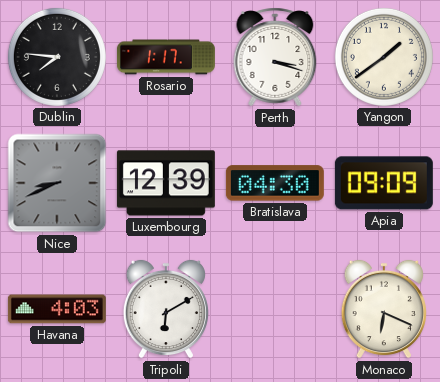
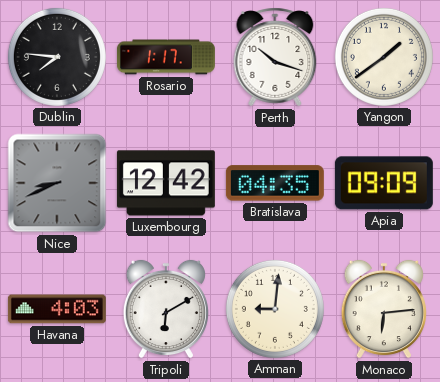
Perth: 3:18 -> 10:18 (275, 57)
Luxembourg: 12:39 -> 12:42 (166, 183)
Bratislava: 04:30 -> 04:35 (275, 183)
Amman: none -> 9:01 (275, 309)
Monaco: 6:19 -> 6:14 (384, 309)
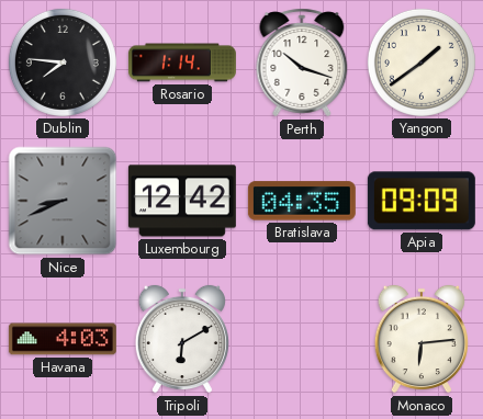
Rosario: 1:17 -> 1:14 (182, 63)
Amman: 9:01 -> none (275, 309)
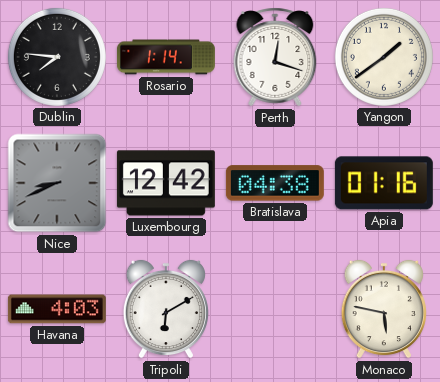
Perth: 10:18 -> 12:18 (275, 57)
Bratislava: 04:35 -> 04:38 (275, 183)
Apia: 09:09 -> 01:16 (384, 183)
Monaco: 6:14 -> 5:47 (384, 309)
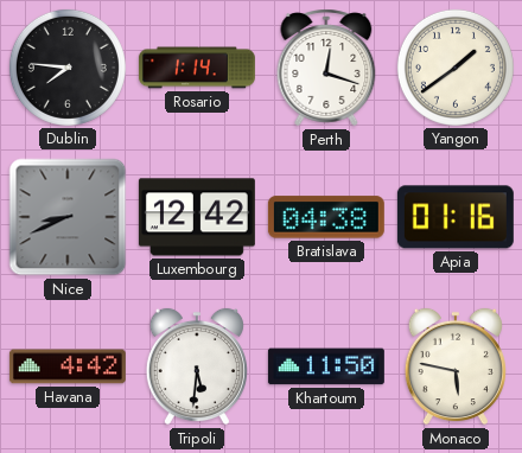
Havana: 4:03 -> 4:42 (68, 366)
Tripoli: 6:10 -> 5:31 (197, 366)
Khartoum: none -> 11:50 (326, 366)
